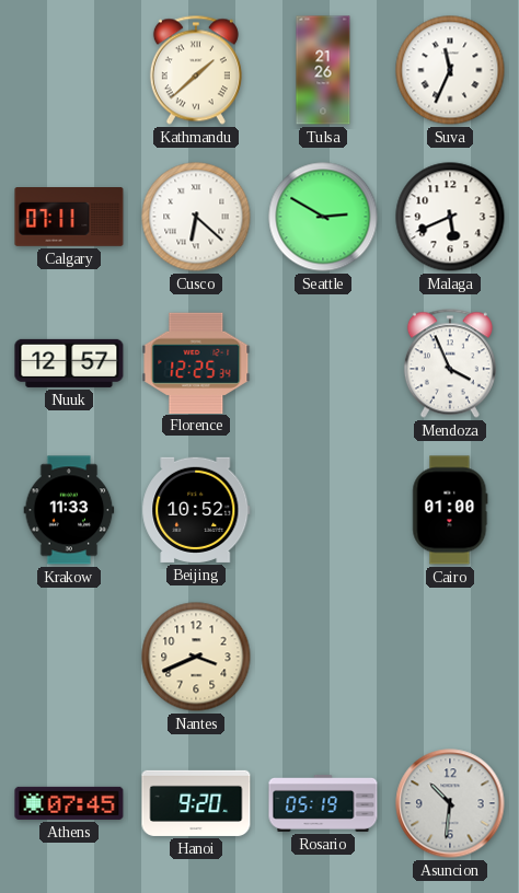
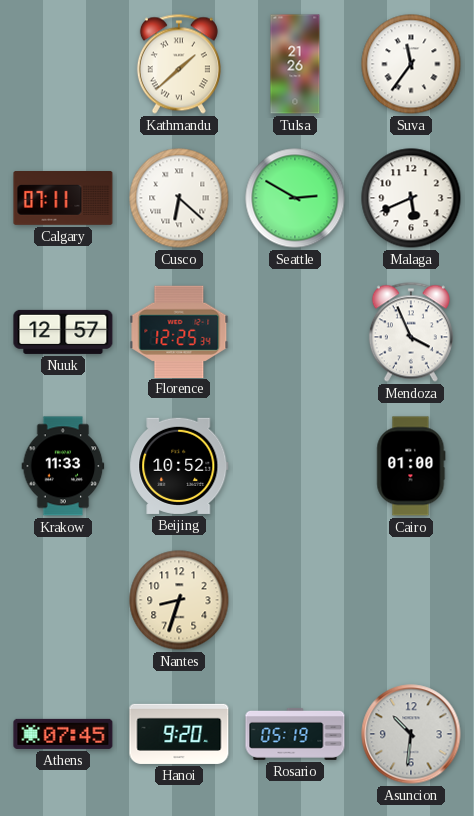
Suva: 11:34 -> 11:36 (411, 64)
Nantes: 3:41 -> 8:33 (179, 600)
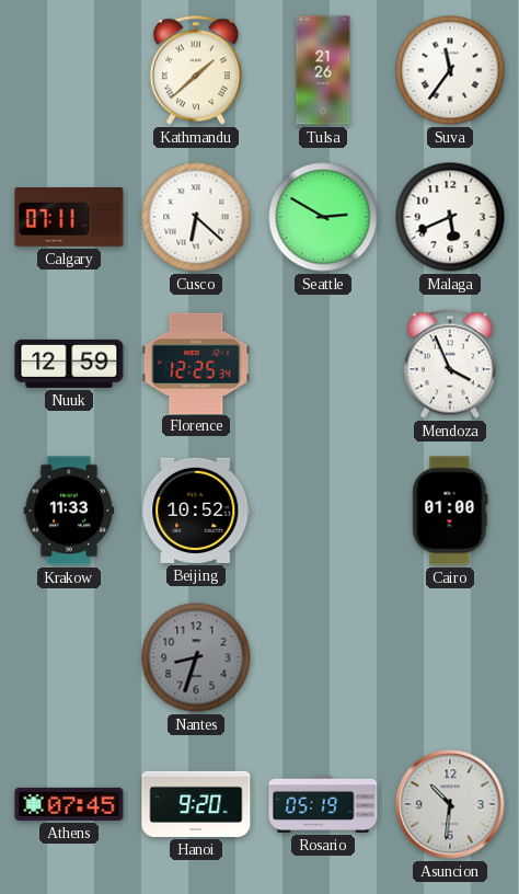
Nuuk: 12:57 -> 12:59 (69, 364)
Nantes dial: cream -> grey (196, 657)
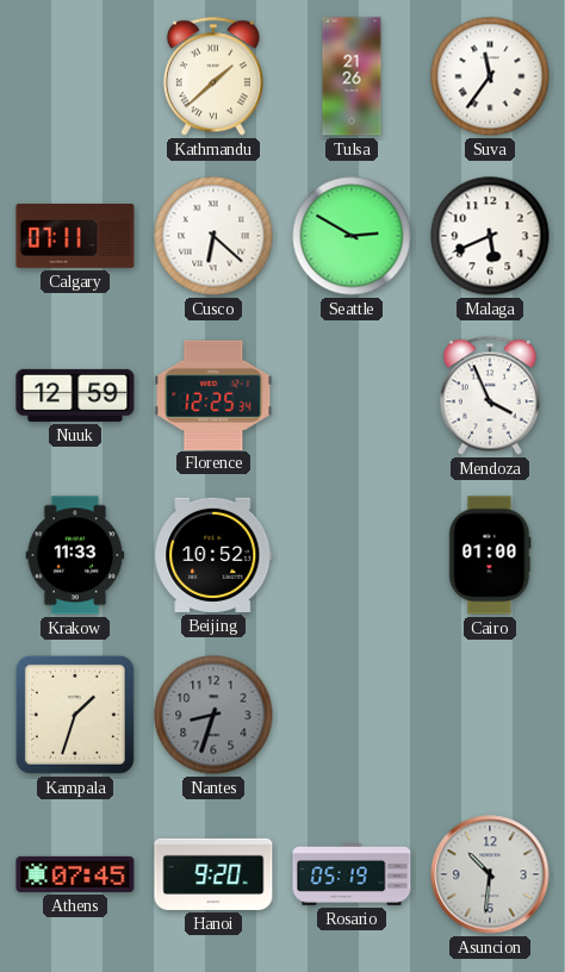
Kampala: none -> 1:33 (75, 715)
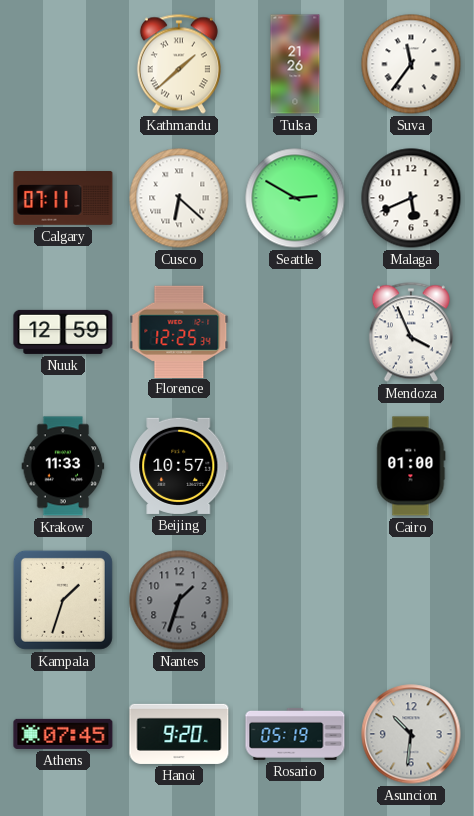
Beijing: 10:52 -> 10:57 (179, 466)
Nantes: 8:33 -> 1:33 (179, 600)
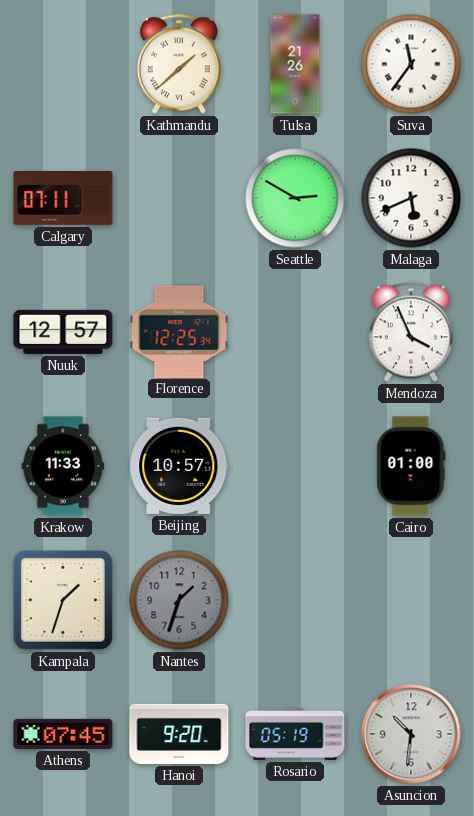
Cusco: 6:22 -> none (179, 198)
Nuuk: 12:59 -> 12:57 (63, 332)
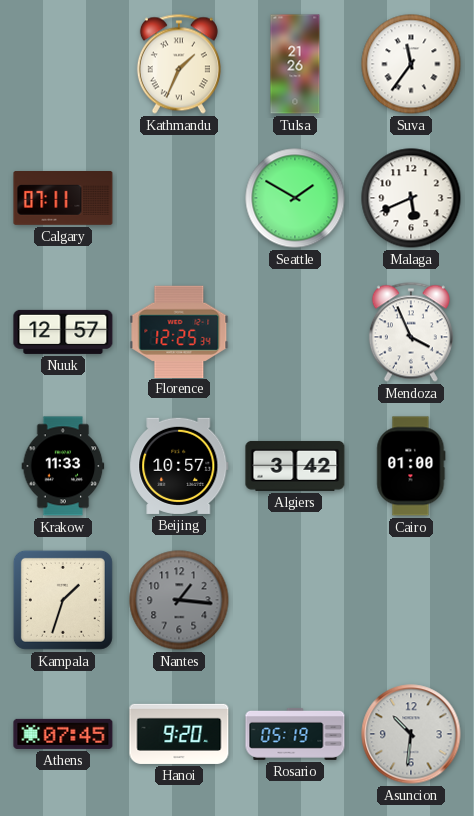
Kathmandu: 1:38 -> 1:34 (179, 64)
Seattle: 2:50 -> 1:50 (295, 198)
Algiers: none -> 3:42 (295, 466)
Nantes: 1:33 -> 1:16 (179, 600)
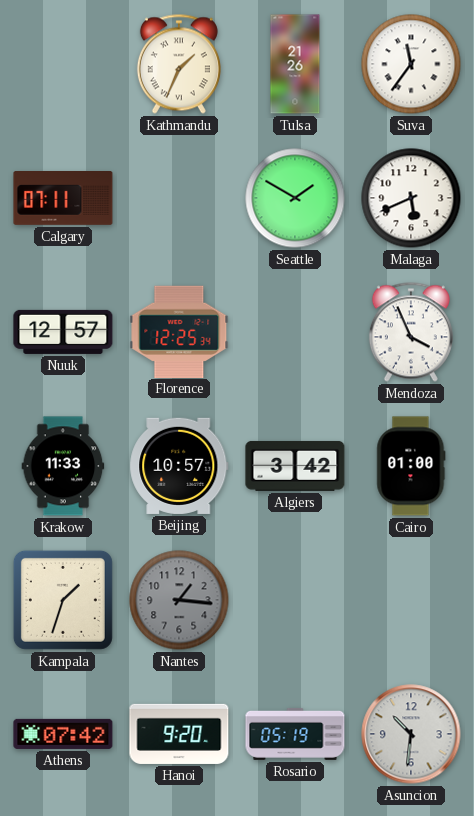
Athens: 07:45 -> 07:42 (63, 734)
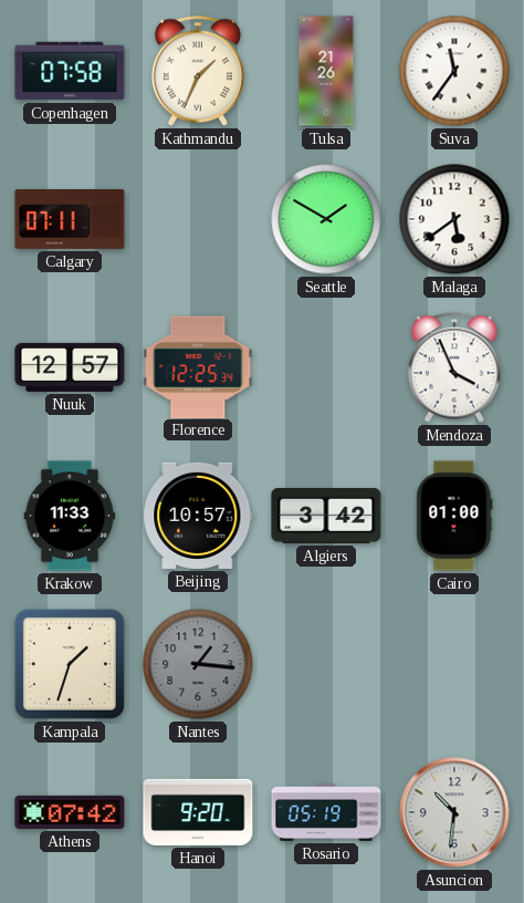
Copenhagen: none -> 07:58 (70, 71)
Malaga: 5:41 -> 5:39 (454, 219)
